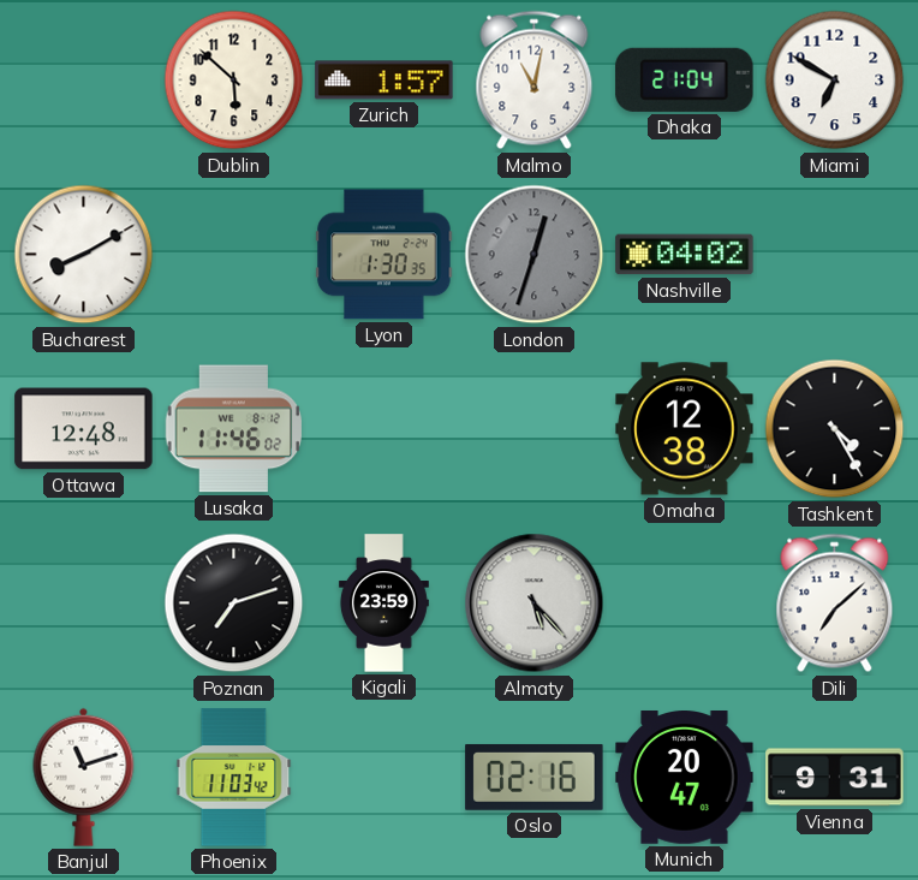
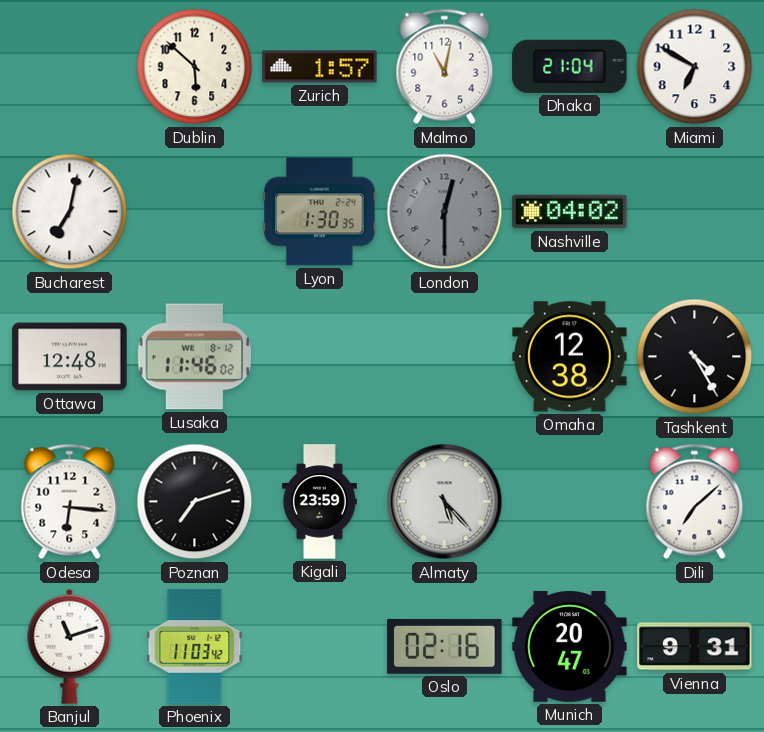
Bucharest: 8:10 -> 7:02 (70, 212)
London: 12:33 -> 12:30 (445, 212)
Odesa: none -> 6:16 (70, 502)
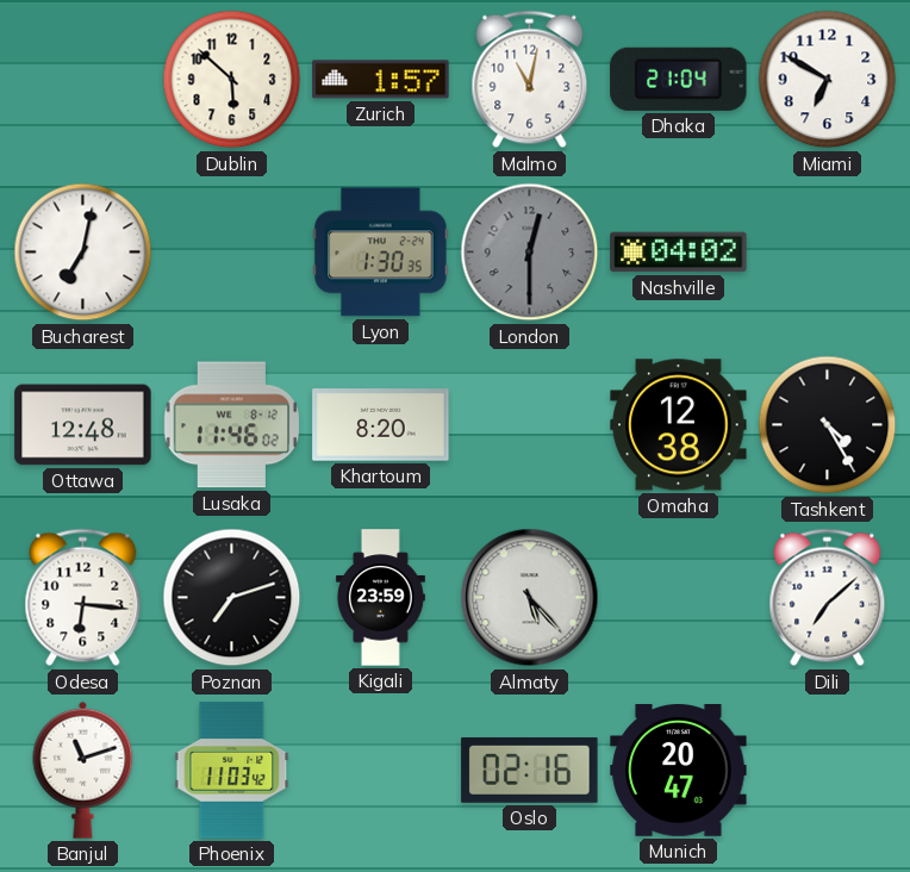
Khartoum: none -> 8:20 (381, 425)
Vienna: 9:31 -> none (695, 647)
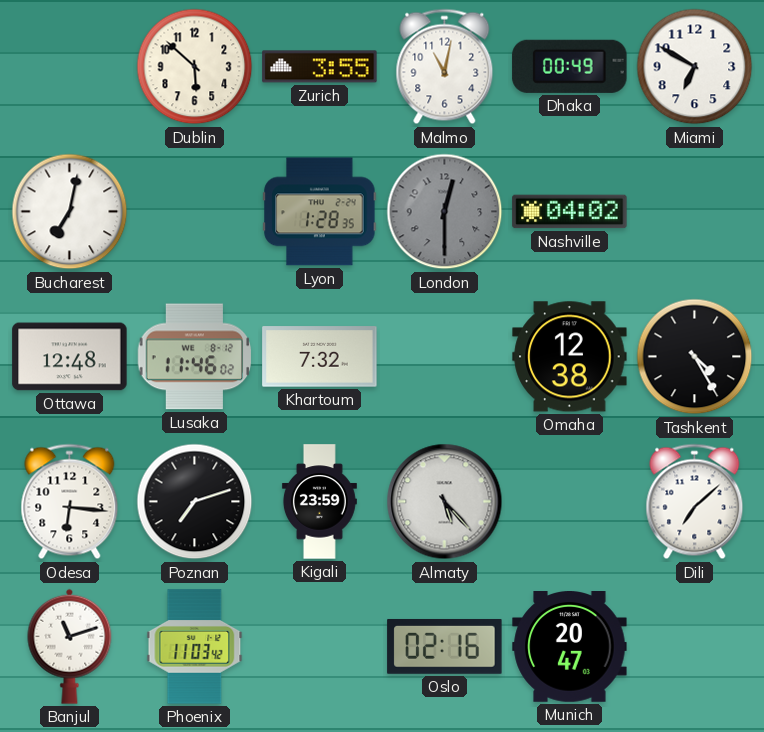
Zurich: 1:57 -> 3:55 (320, 67)
Dhaka: 21:04 -> 00:49 (570, 66)
Lyon: 1:30 -> 1:28 (320, 212)
Khartoum: 8:20 -> 7:32 (320, 357)
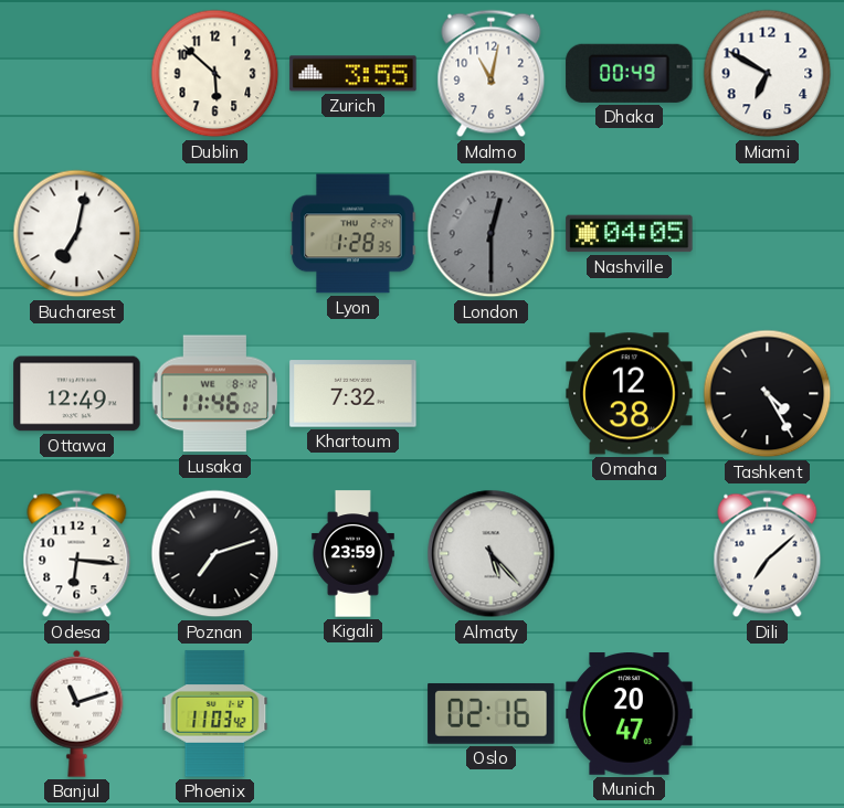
Nashville: 04:02 -> 04:05 (630, 234)
Ottawa: 12:48 -> 12:49 (77, 394)
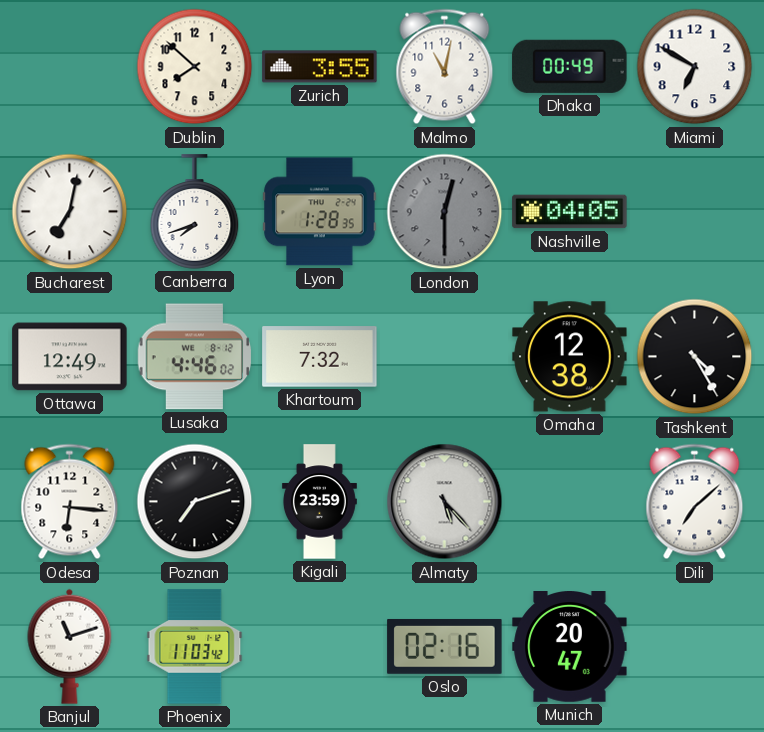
Dublin: 5:52 -> 7:52 (195, 67)
Canberra: none -> 7:42 (195, 212)
Lusaka: 11:46 -> 4:46 (195, 357)
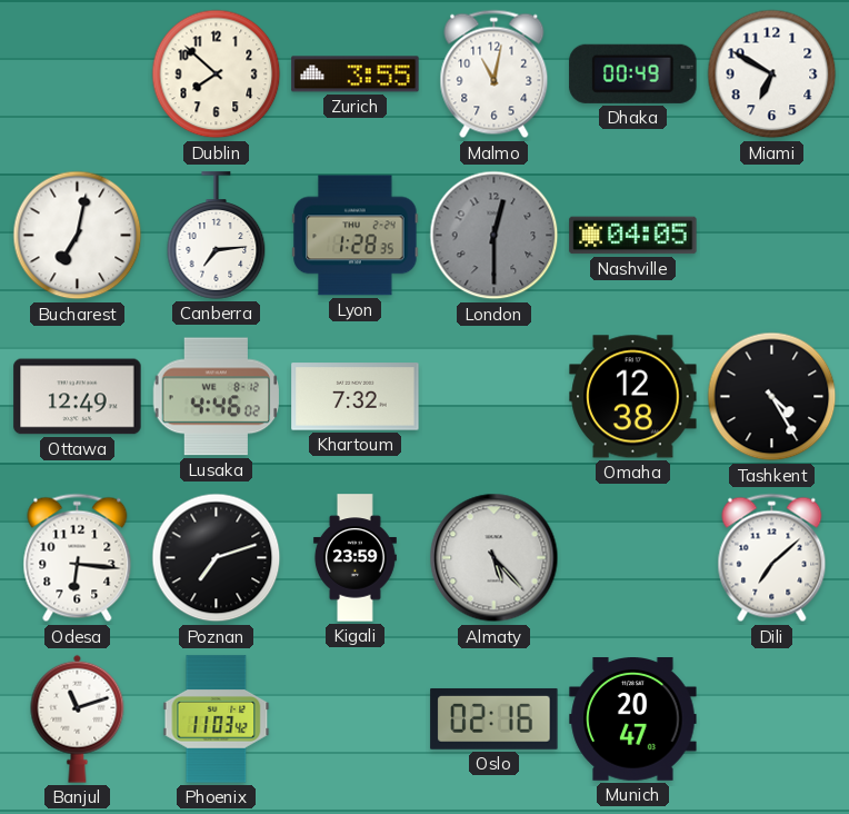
Canberra: 7:42 -> 7:14 (217, 236)
